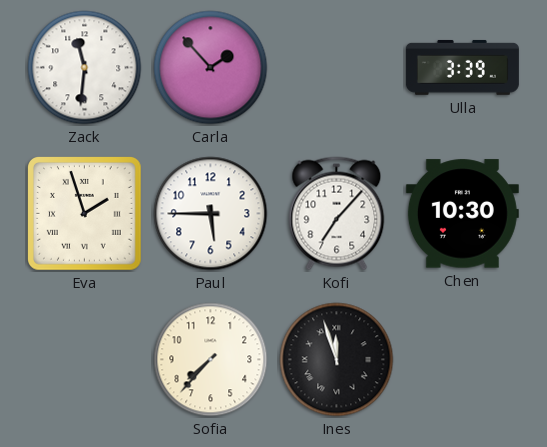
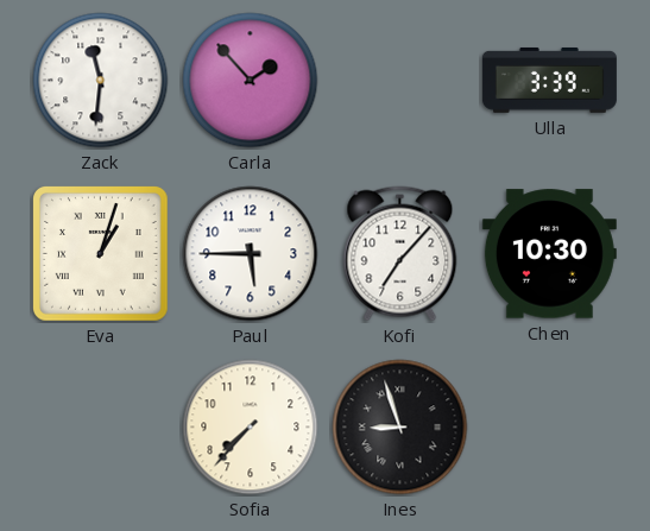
Eva: 1:57 -> 1:03 (101, 254)
Ines: 11:57 -> 8:57 (400, 428)
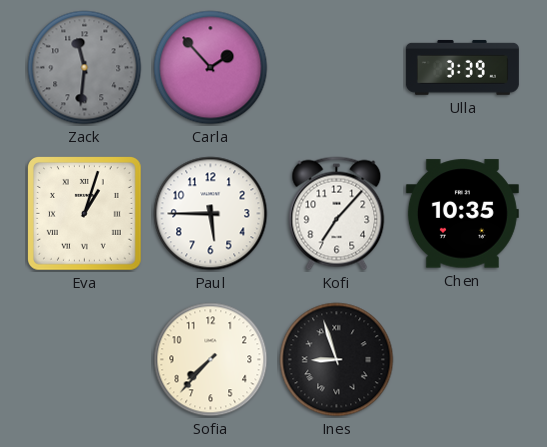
Zack dial: white -> grey (85, 68)
Chen: 10:30 -> 10:35 (462, 214)
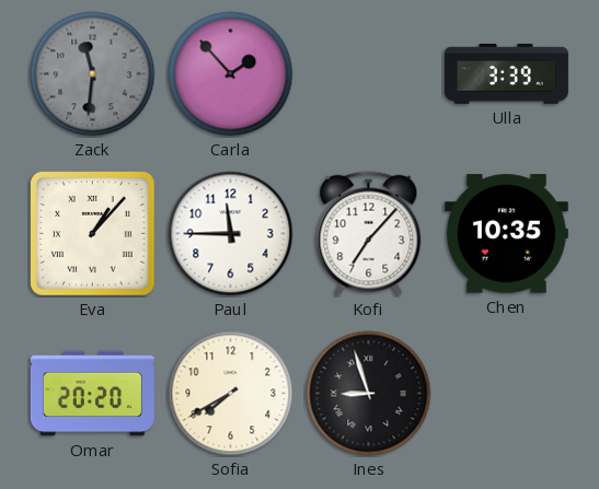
Eva: 1:03 -> 1:07 (93, 234)
Paul: 5:45 -> 11:45 (231, 234)
Omar: none -> 20:20 (92, 394)
Sofia: 7:37 -> 7:40 (231, 394)
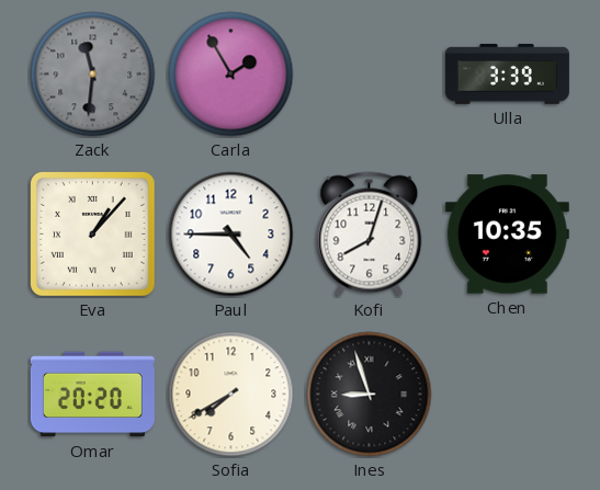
Carla: 1:53 -> 1:55 (231, 75)
Paul: 11:45 -> 4:45 (231, 235)
Kofi: 7:07 -> 8:03 (370, 235)
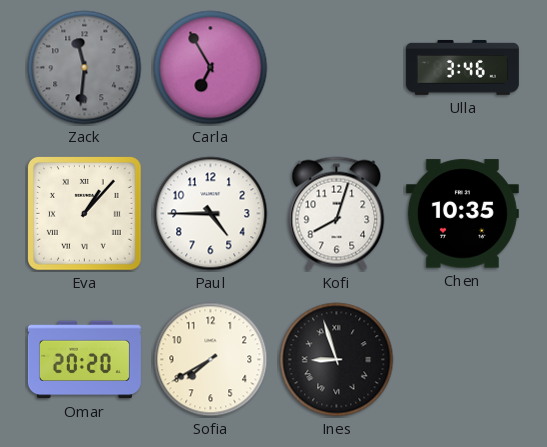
Carla: 1:55 -> 6:55 (211, 68)
Ulla: 3:39 -> 3:46 (462, 67)
